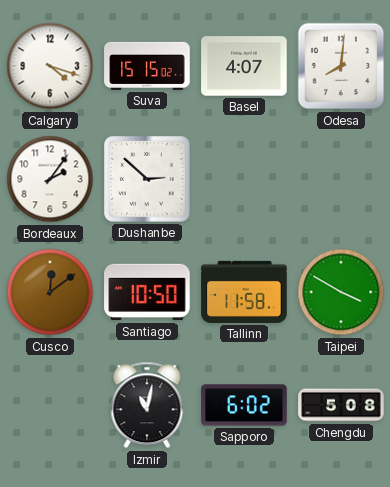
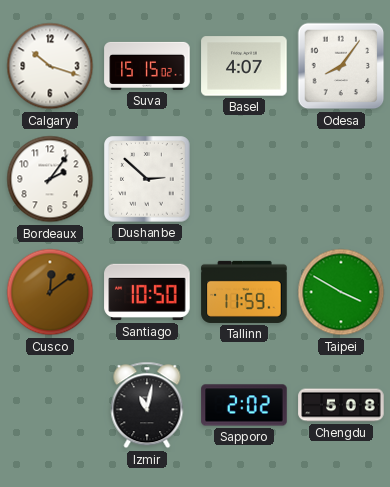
Calgary: 4:18 -> 10:18 (50, 66)
Odesa: 8:01 -> 8:06 (341, 66)
Tallinn: 11:58 -> 11:59 (244, 292)
Sapporo: 6:02 -> 2:02 (244, 405)
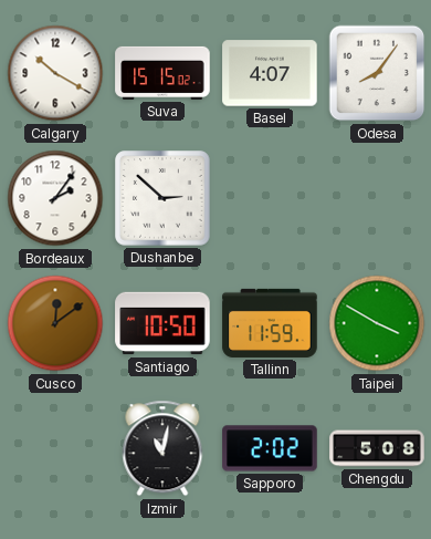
Calgary: 10:18 -> 10:20 (55, 73)
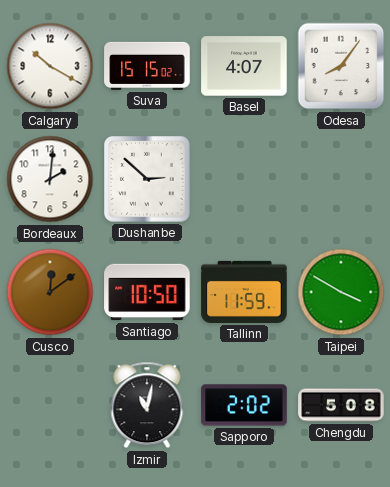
Bordeaux: 2:06 -> 2:01 (50, 179)
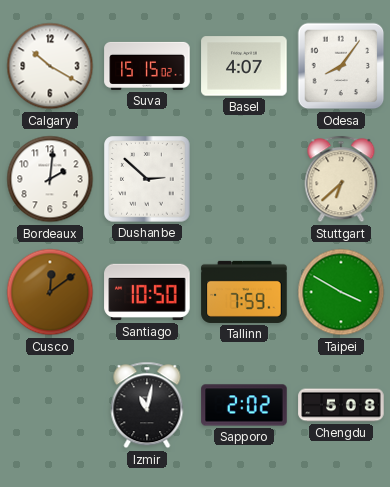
Stuttgart: none -> 6:38 (341, 179)
Tallinn: 11:59 -> 7:59 (244, 292)
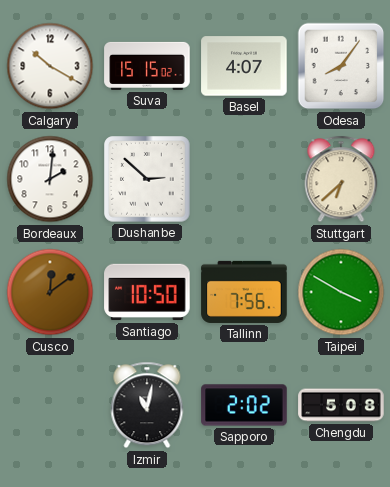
Tallinn: 7:59 -> 7:56 (244, 292)
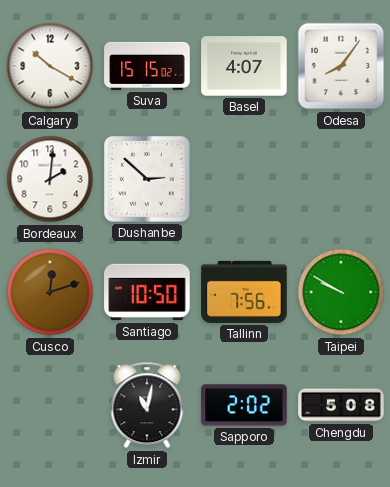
Stuttgart: 6:38 -> none (341, 179)
Cusco: 12:09 -> 12:12 (50, 292)
Taipei: 3:50 -> 9:50 (341, 292)
